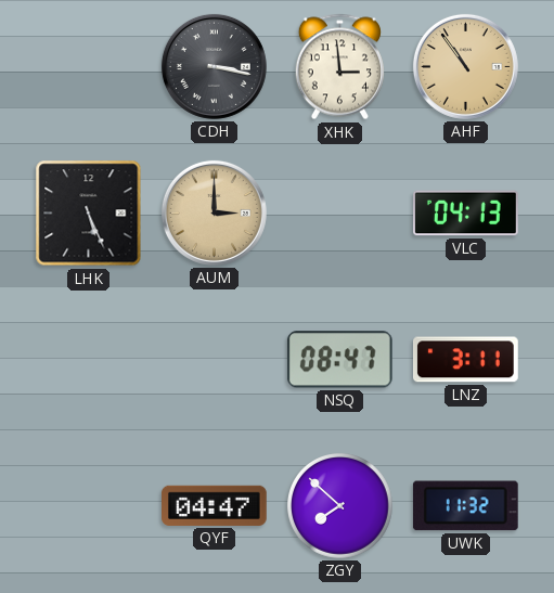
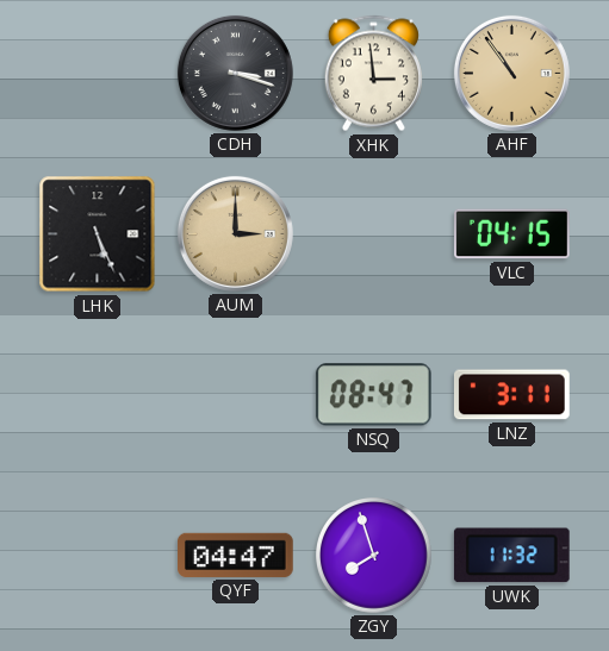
CDH: 3:17 -> 3:18 (235, 73)
VLC: 04:13 -> 04:15 (512, 234)
ZGY: 7:52 -> 7:57 (374, 556)
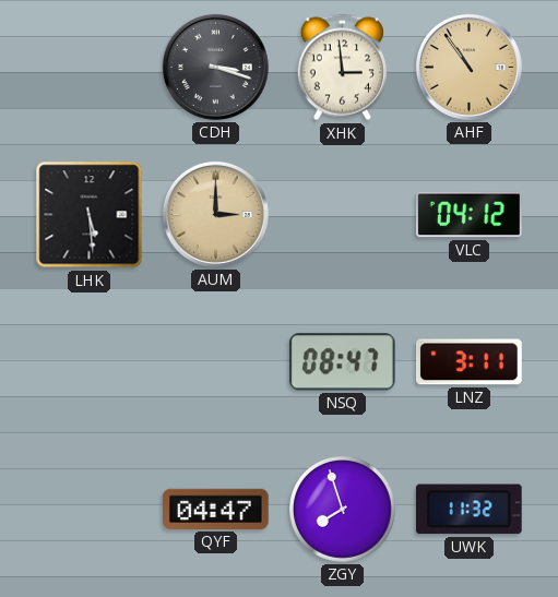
LHK: 5:26 -> 5:29 (90, 215)
VLC: 04:15 -> 04:12 (470, 215)
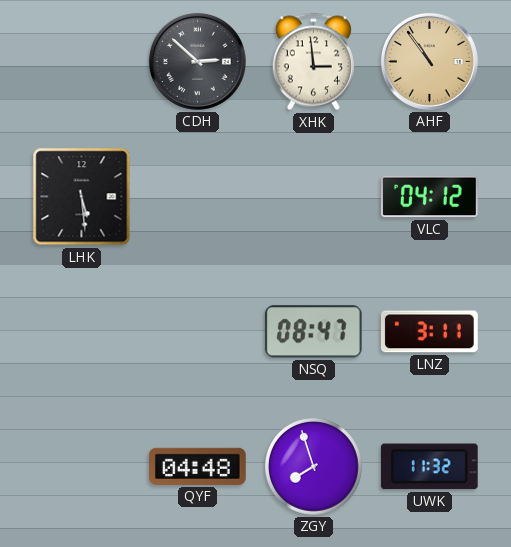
CDH: 3:18 -> 2:52 (197, 61)
AUM: 3:00 -> none (215, 214)
QYF: 04:47 -> 04:48 (198, 466)
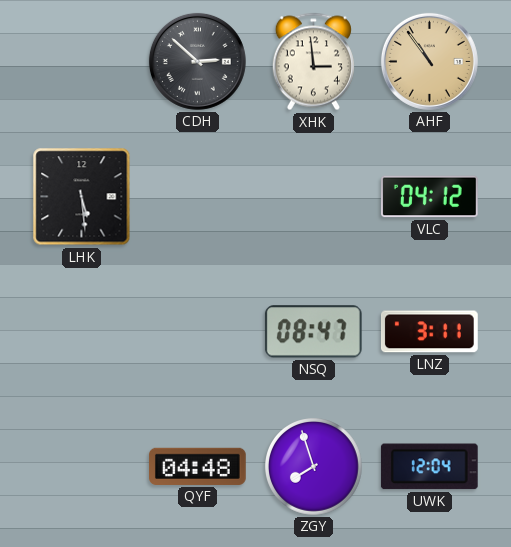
UWK: 11:32 -> 12:04 (429, 467)
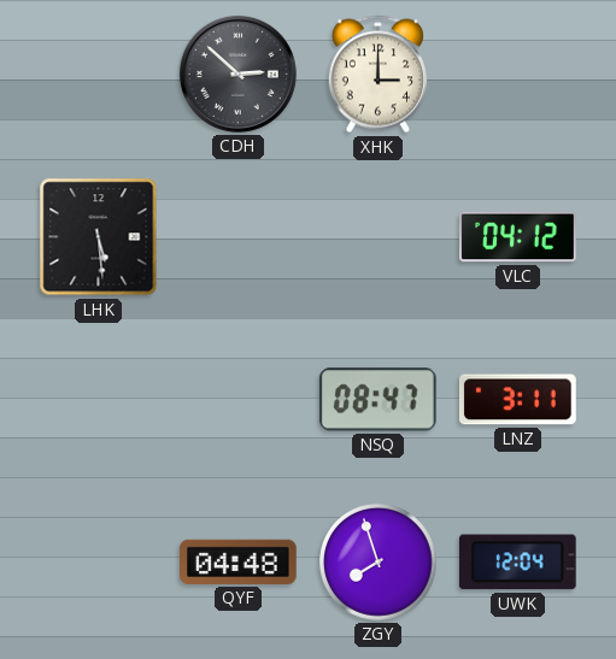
XHK: 2:59 -> 3:00 (377, 75)
AHF: 10:54 -> none (429, 61)
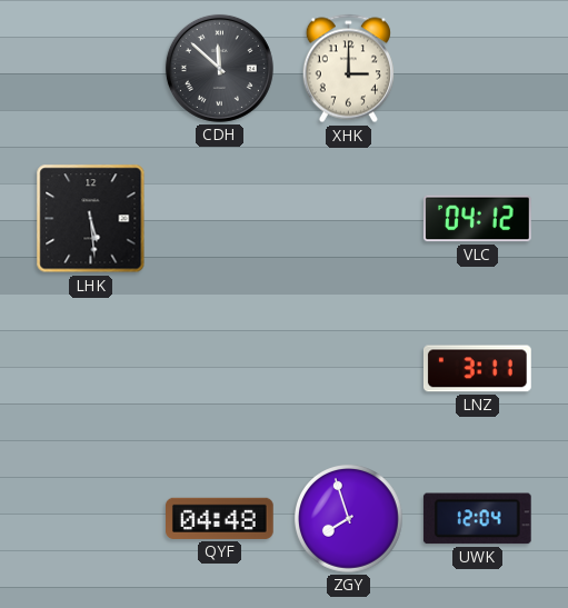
CDH: 2:52 -> 11:52 (219, 68)
NSQ: 08:47 -> none (377, 400)
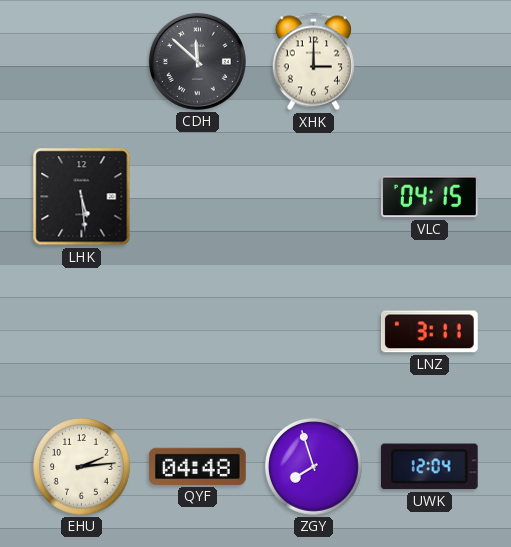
VLC: 04:12 -> 04:15 (430, 197)
EHU: none -> 2:14 (82, 467)
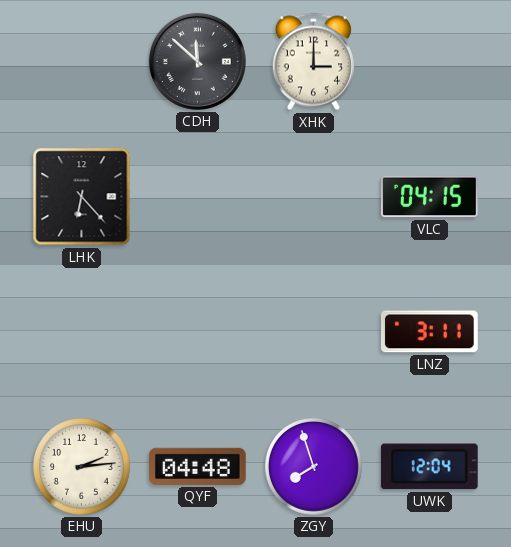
LHK: 5:29 -> 6:23 (82, 197)
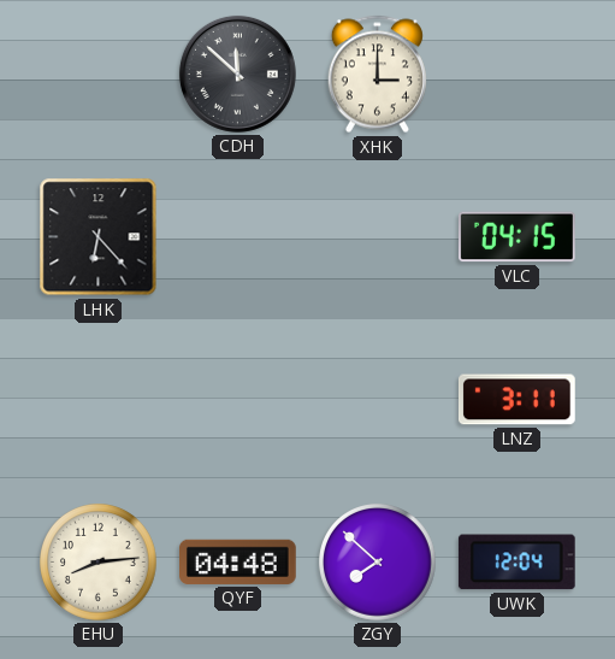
EHU: 2:14 -> 8:14 (99, 563)
ZGY: 7:57 -> 7:52 (378, 563)
